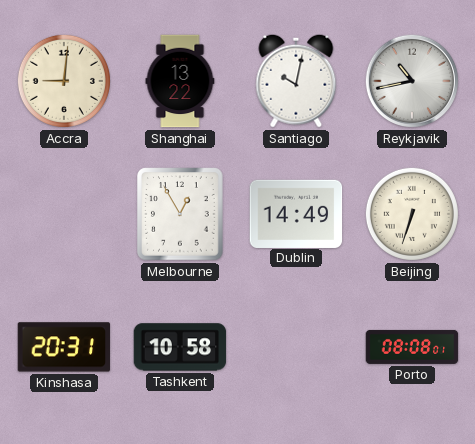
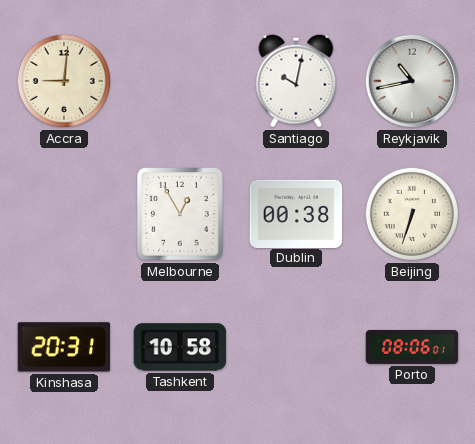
Shanghai: 13:22 -> none (180, 81)
Dublin: 14:49 -> 00:38 (296, 213)
Porto: 08:08 -> 08:06 (412, 347)
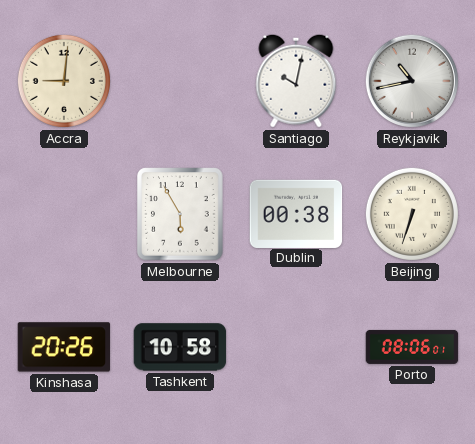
Melbourne: 12:55 -> 5:55 (180, 214)
Kinshasa: 20:31 -> 20:26 (64, 347)
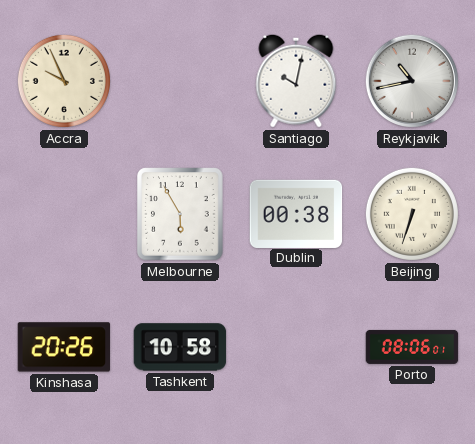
Accra: 9:01 -> 9:56 (64, 81)
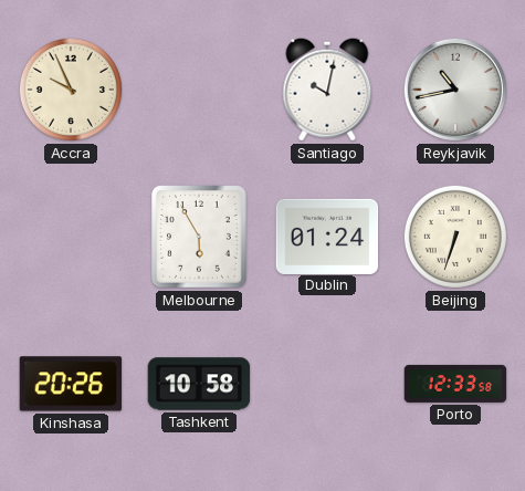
Dublin: 00:38 -> 01:24 (327, 236)
Porto: 08:06 -> 12:33 (455, 384)
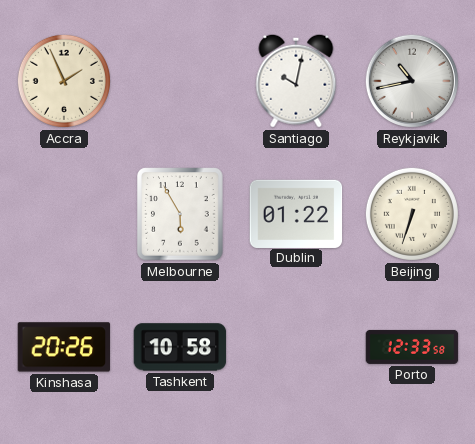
Accra: 9:56 -> 1:56 (64, 81)
Dublin: 01:24 -> 01:22 (296, 213)
